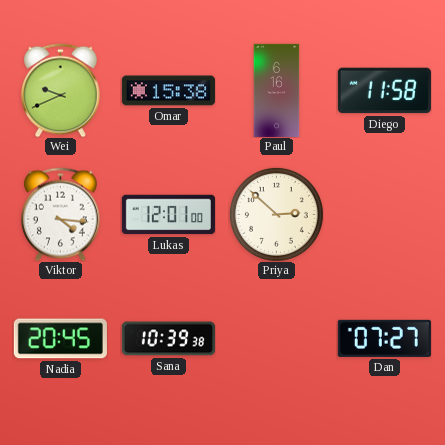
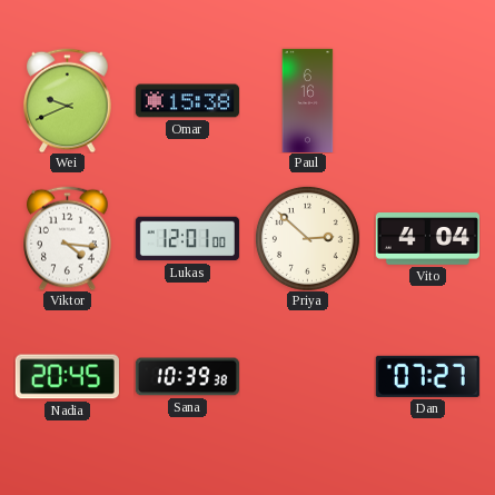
Diego: 11:58 -> none (384, 91)
Vito: none -> 4:04 (427, 239)
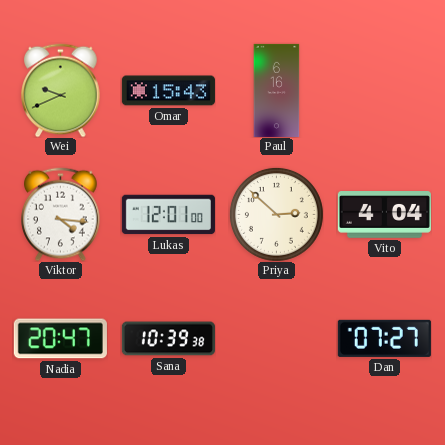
Omar: 15:38 -> 15:43 (168, 91)
Nadia: 20:45 -> 20:47 (60, 339)
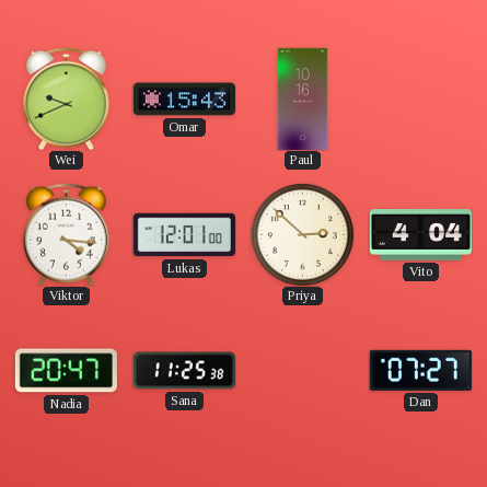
Paul: 6:16 -> 10:16 (303, 98)
Sana: 10:39 -> 11:25 (184, 371)
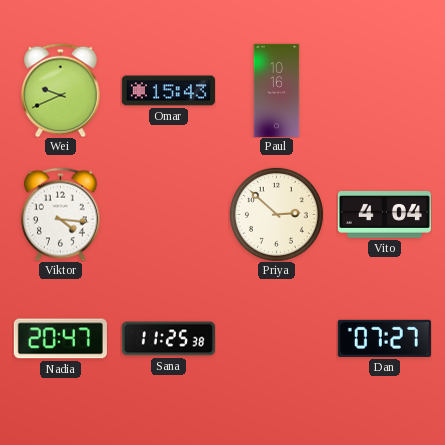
Lukas: 12:01 -> none (184, 235)
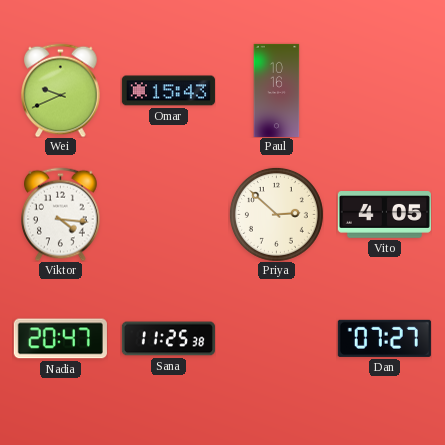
Vito: 4:04 -> 4:05 (384, 215)
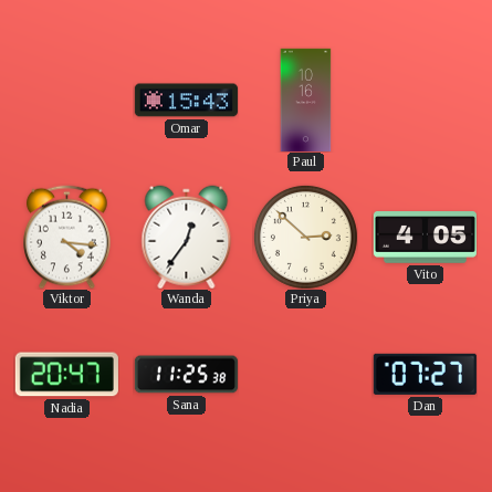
Wei: 9:41 -> none (61, 90)
Wanda: none -> 12:36 (187, 237)
